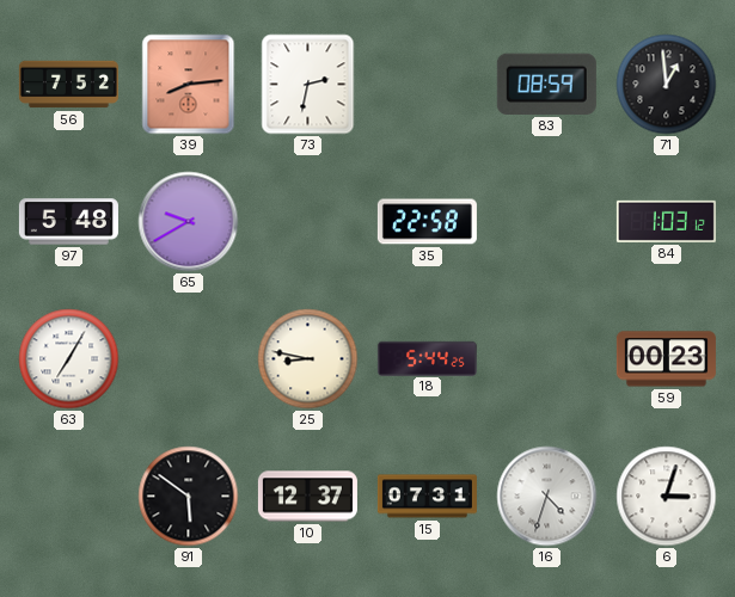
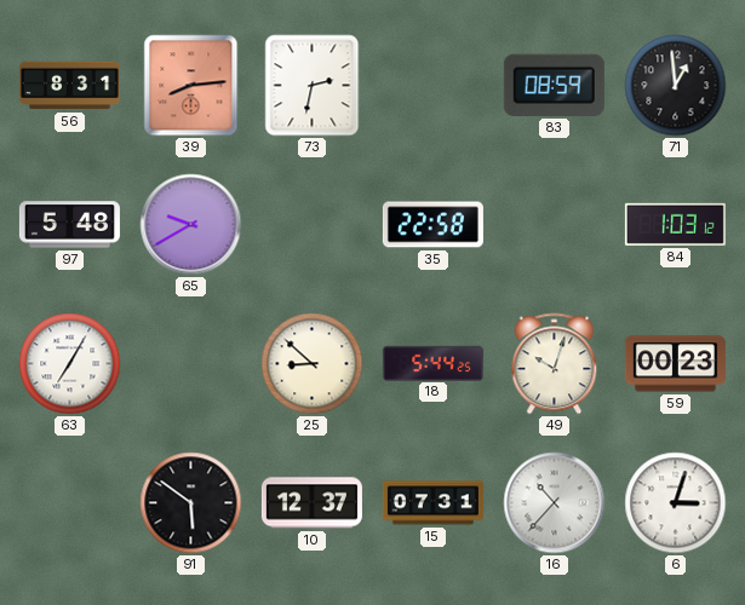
56: 7:52 -> 8:31 (69, 86)
25: 8:47 -> 8:52 (313, 364)
49: none -> 10:03 (555, 364)
16: 4:33 -> 10:37 (555, 503)
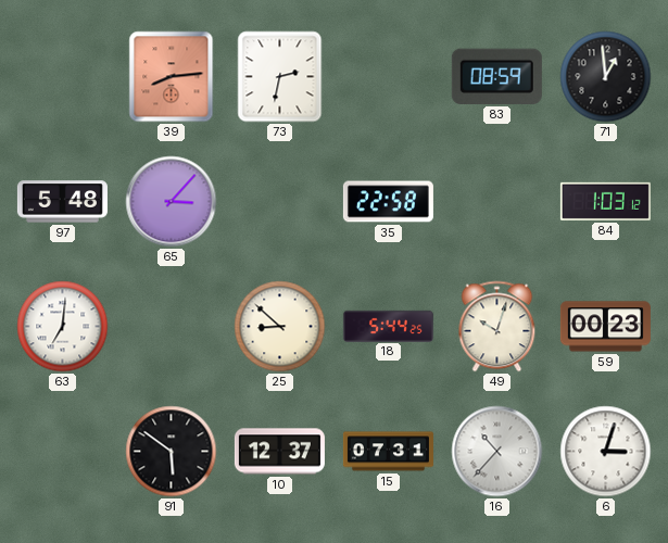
56: 8:31 -> none (69, 86)
65: 9:40 -> 3:07 (172, 202)
63: 7:05 -> 7:01 (63, 327)
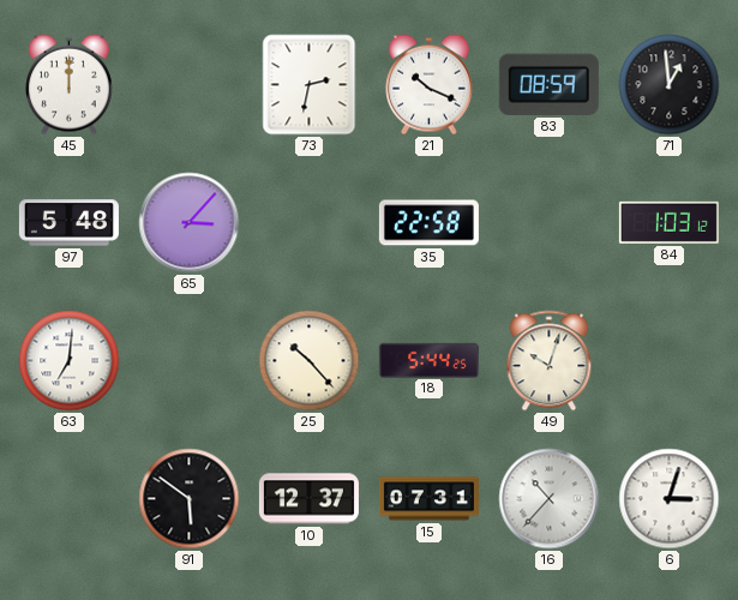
45: none -> 12:00 (70, 85)
39: 8:14 -> none (172, 77)
21: none -> 10:19 (430, 85)
25: 8:52 -> 10:23 (310, 361)
59: 00:23 -> none (605, 327)
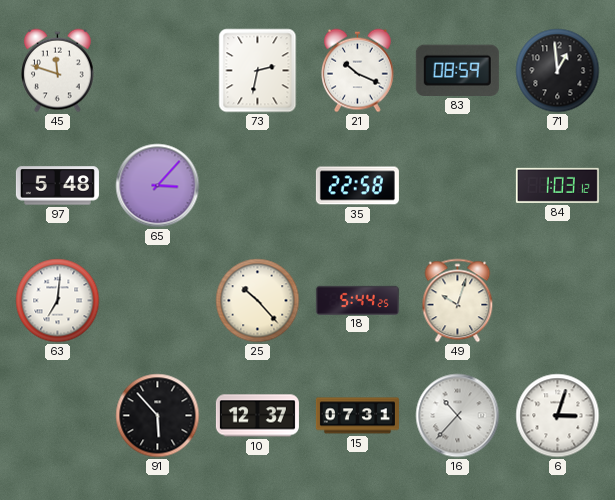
45: 12:00 -> 11:48 (58, 71)
91: 5:51 -> 5:53 (158, 416)
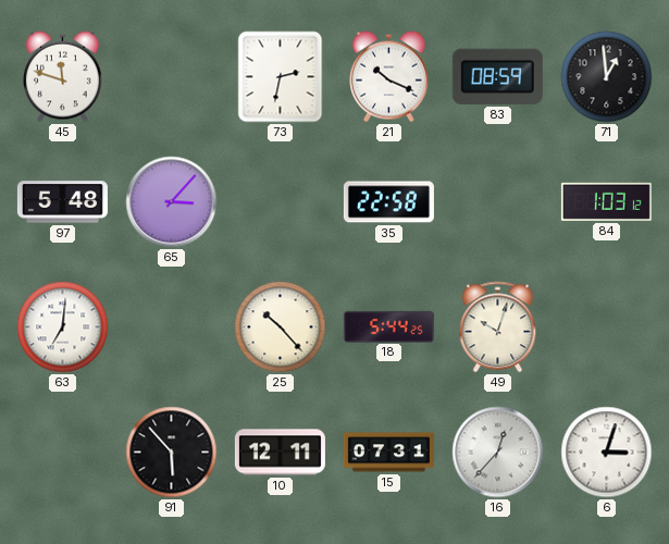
10: 12:37 -> 12:11 (280, 453)
16: 10:37 -> 12:37 (498, 453)
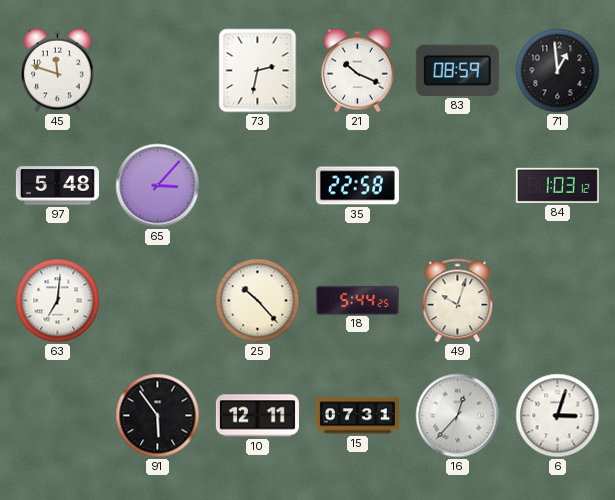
91: 5:53 -> 5:54 (158, 416)
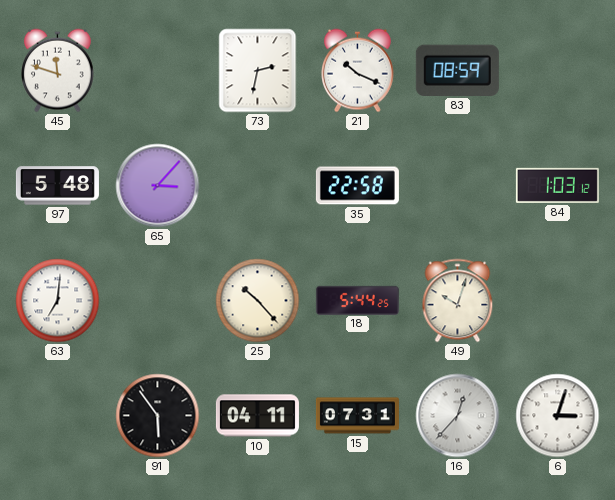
71: 12:59 -> none (558, 71)
10: 12:11 -> 04:11 (257, 416)
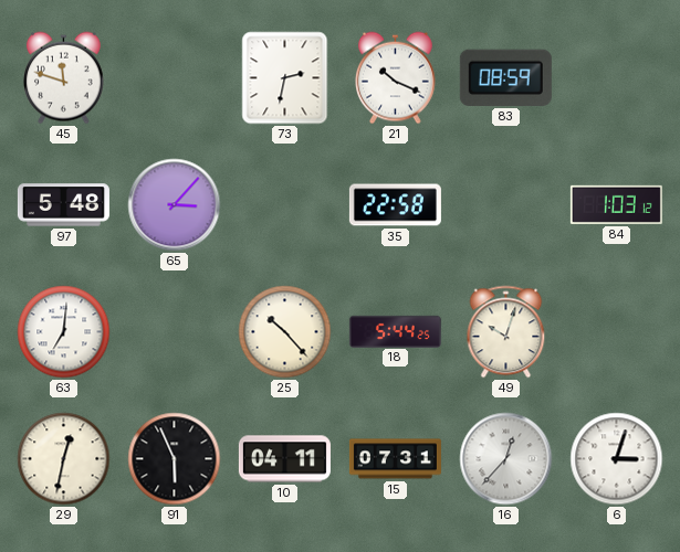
29: none -> 12:32 (64, 459)
91: 5:54 -> 5:56 (175, 459)
